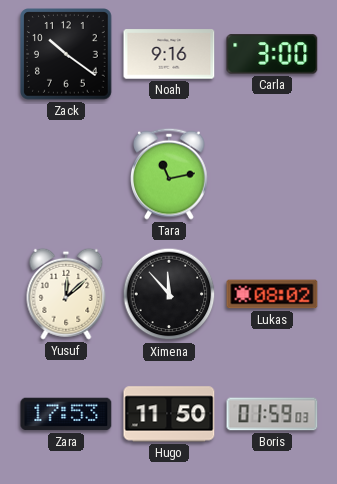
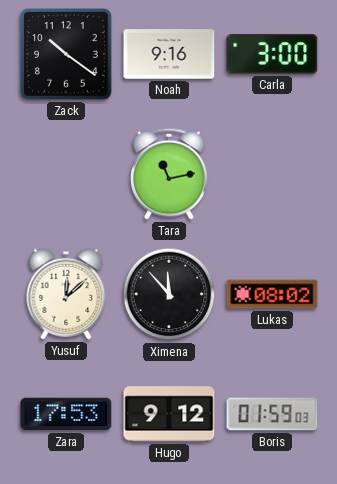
Hugo: 11:50 -> 9:12 (169, 414)
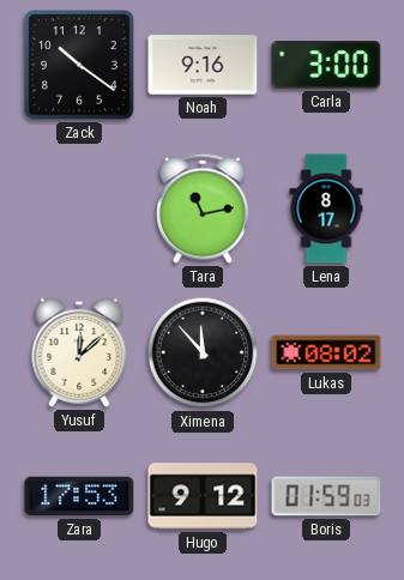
Lena: none -> 8:17 (326, 209)
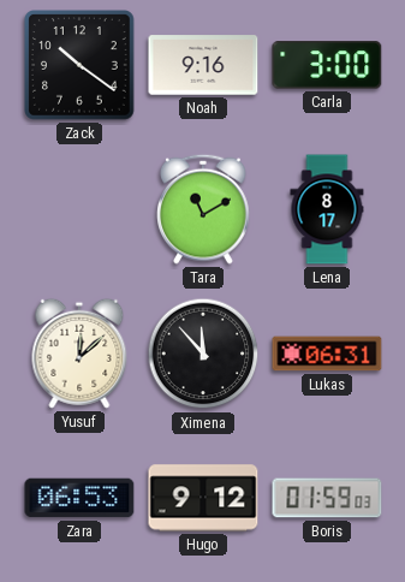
Tara: 11:13 -> 11:10 (204, 209)
Lukas: 08:02 -> 06:31 (327, 354)
Zara: 17:53 -> 06:53 (79, 498)
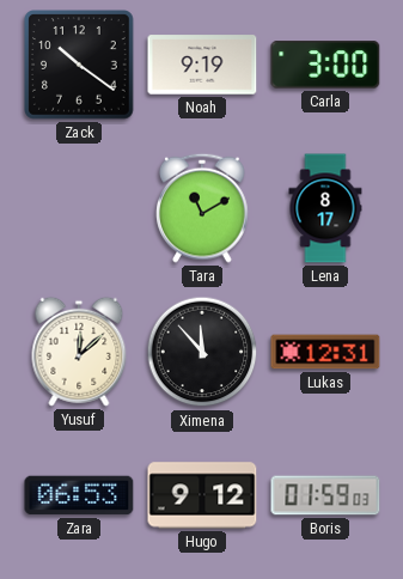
Noah: 9:16 -> 9:19 (202, 65)
Lukas: 06:31 -> 12:31 (325, 352)
